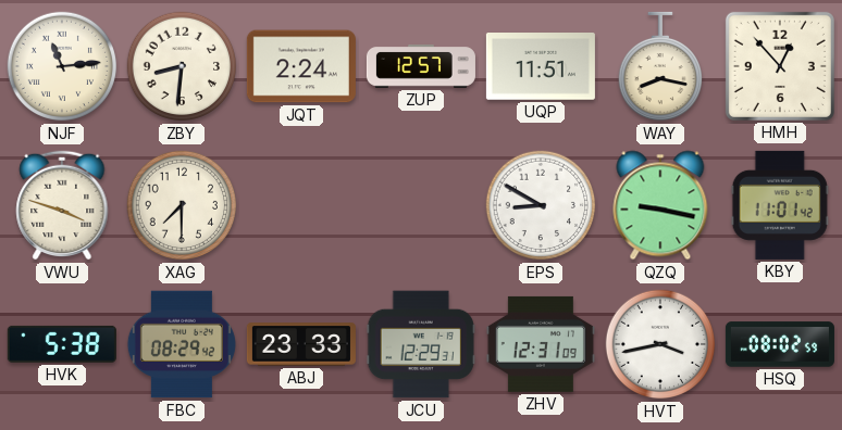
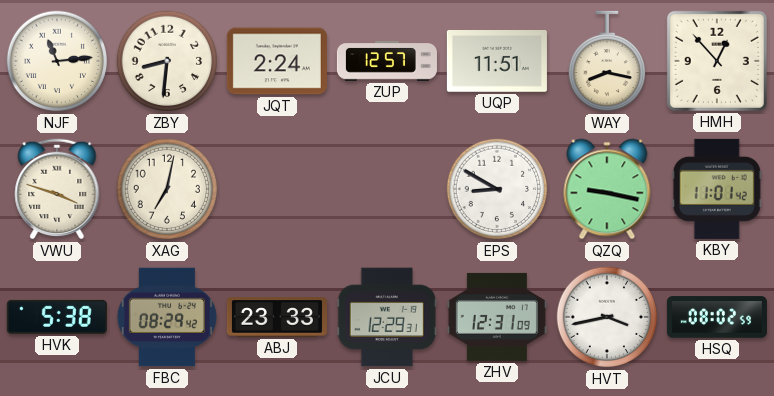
XAG: 7:30 -> 7:02 (167, 189)
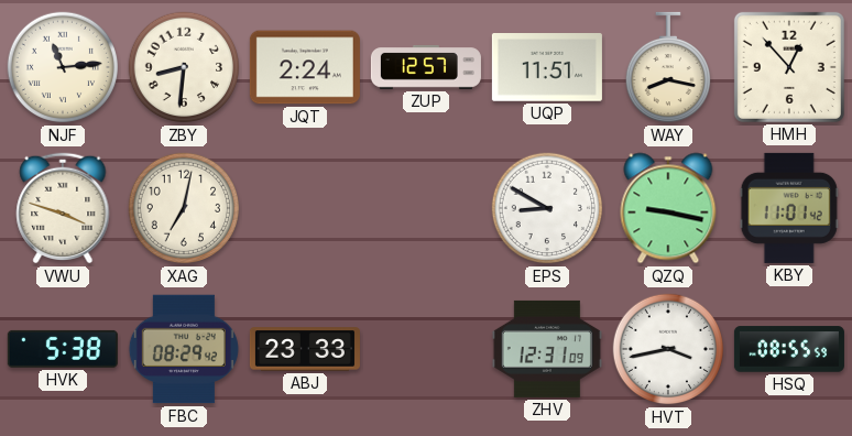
JCU: 12:29 -> none (387, 317)
HSQ: 08:02 -> 08:55 (789, 349)
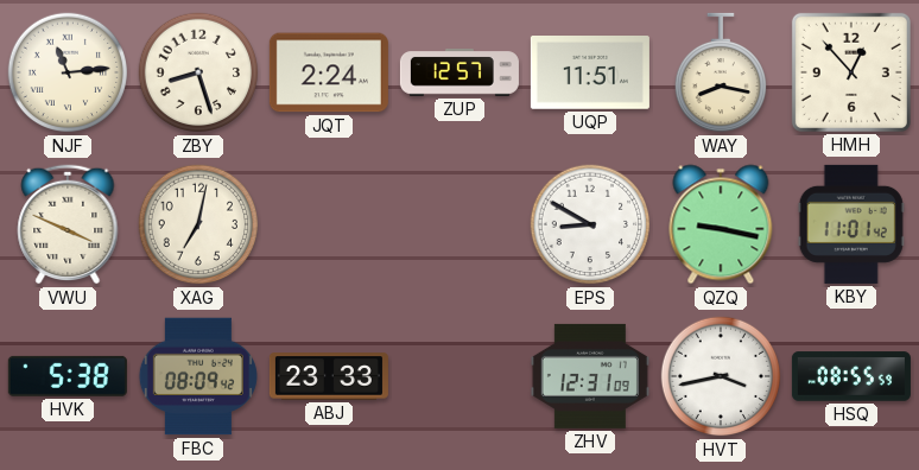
ZBY: 8:31 -> 8:27 (198, 72)
VWU: 3:48 -> 3:49 (68, 224)
FBC: 08:29 -> 08:09 (198, 376)
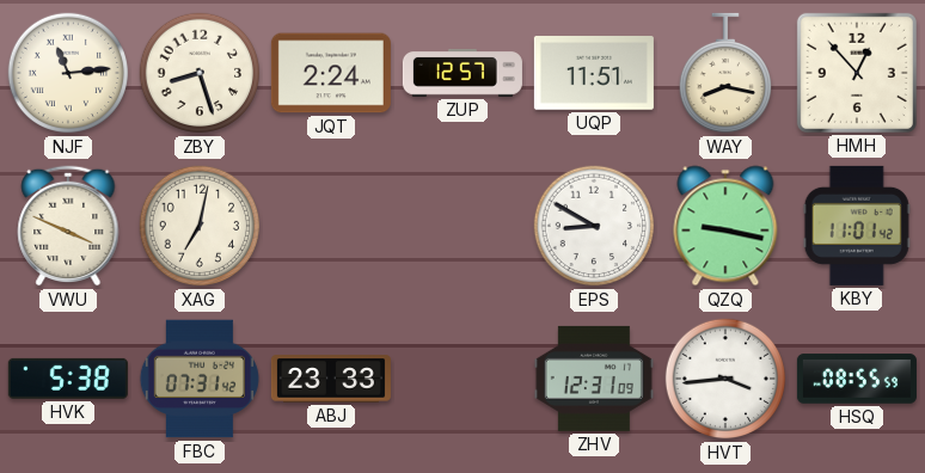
FBC: 08:09 -> 07:31 (200, 379)
HVT: 3:43 -> 3:44 (725, 379)
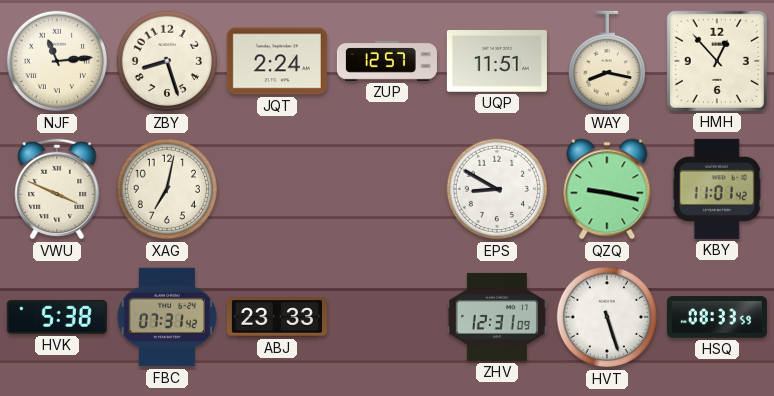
HVT: 3:44 -> 5:27 (607, 317)
HSQ: 08:55 -> 08:33 (717, 317)
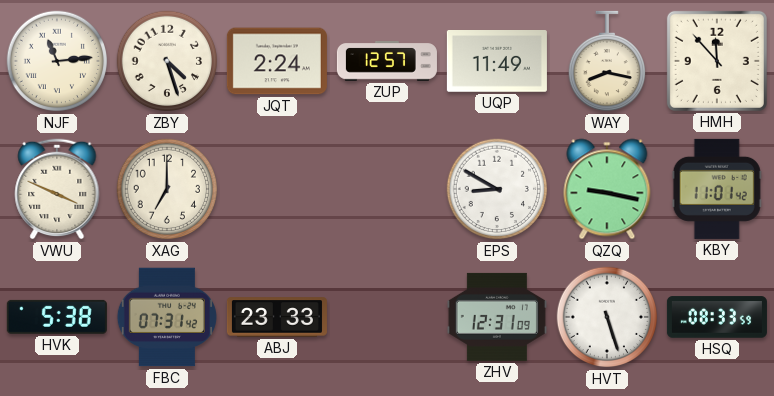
ZBY: 8:27 -> 4:27 (167, 61)
UQP: 11:51 -> 11:49 (497, 61)
HMH: 12:53 -> 11:53 (717, 61)
XAG: 7:02 -> 7:00 (167, 189)
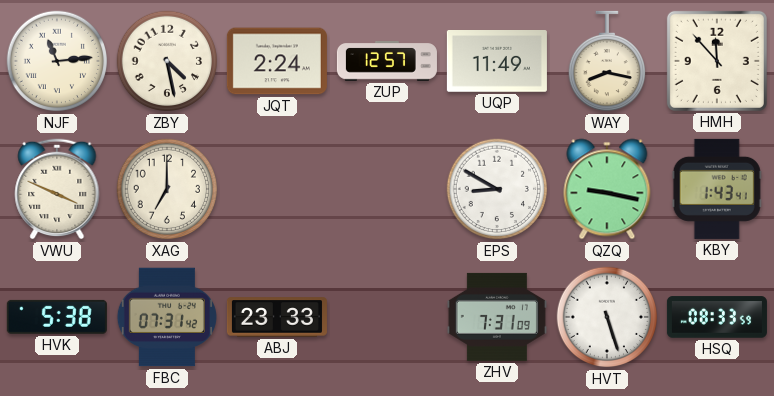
ZBY: 4:27 -> 4:28 (167, 61)
KBY: 11:01 -> 1:43 (717, 189)
ZHV: 12:31 -> 7:31 (497, 317)
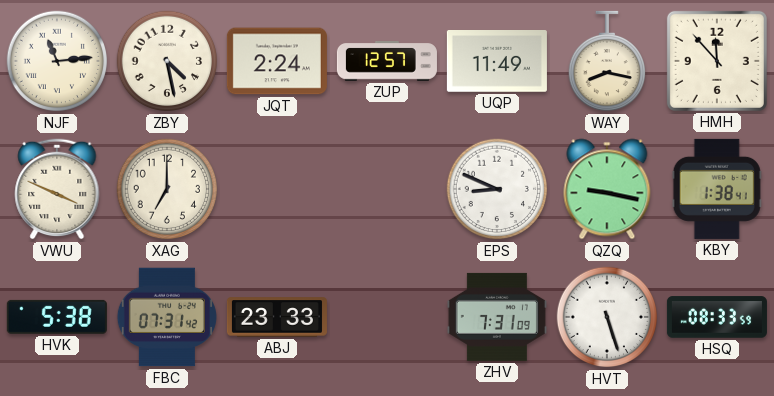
EPS: 8:50 -> 8:49 (497, 189)
KBY: 1:43 -> 1:38 (717, 189)
